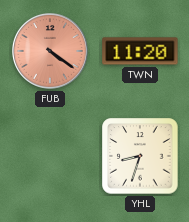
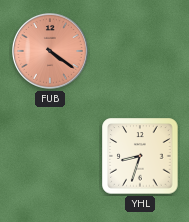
TWN: 11:20 -> none (140, 51)
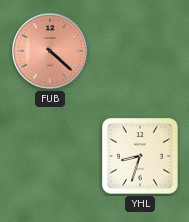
FUB: 4:21 -> 4:22 (51, 52)
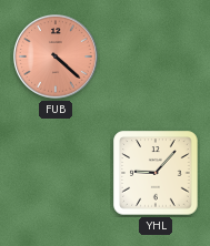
YHL: 8:33 -> 9:07 (156, 173)
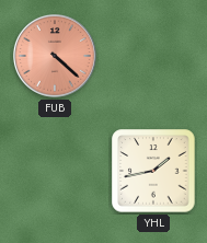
YHL: 9:07 -> 1:43 (153, 171)
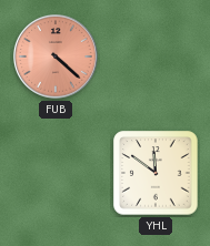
YHL: 1:43 -> 11:51 (156, 173)
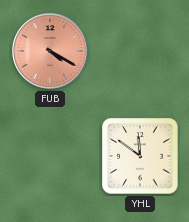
FUB: 4:22 -> 4:20 (51, 52)
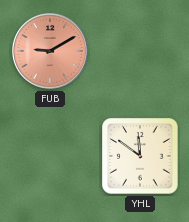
FUB: 4:20 -> 9:10 (51, 52)
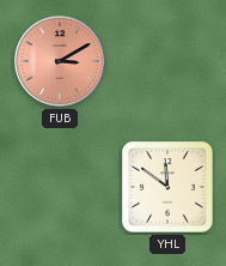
FUB: 9:10 -> 3:10 (61, 62)
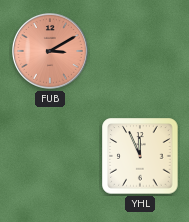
YHL: 11:51 -> 11:56 (140, 156)
